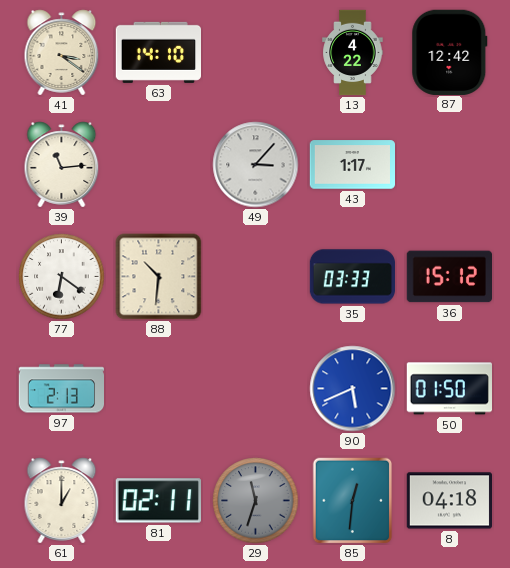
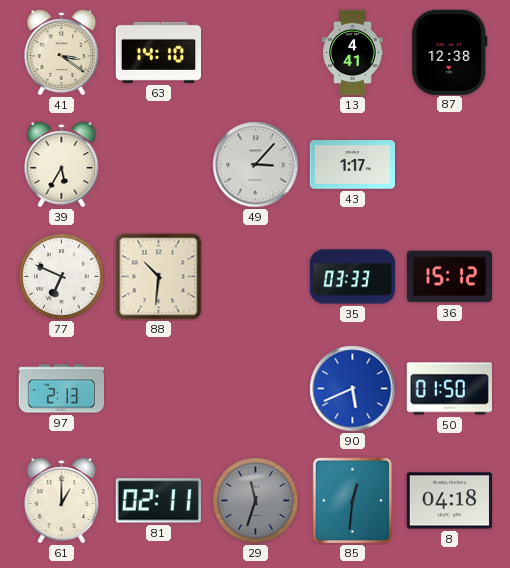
13: 4:22 -> 4:41 (353, 53)
87: 12:42 -> 12:38 (450, 52)
39: 11:14 -> 5:35 (62, 165)
77: 6:21 -> 6:49 (62, 277)
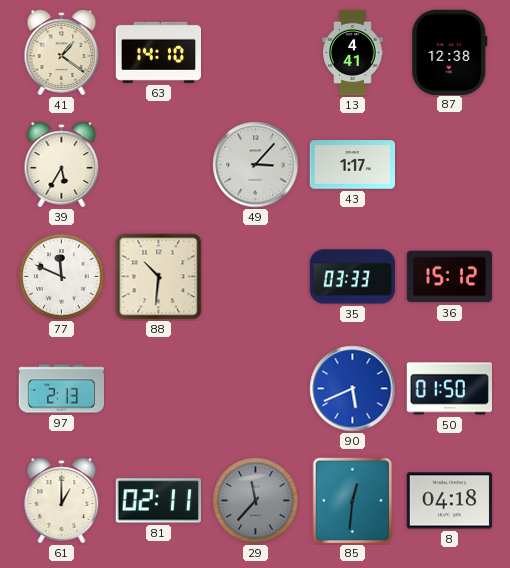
41: 3:21 -> 1:21 (62, 53)
77: 6:49 -> 11:49 (62, 277)
29: 11:33 -> 11:37 (256, 501)
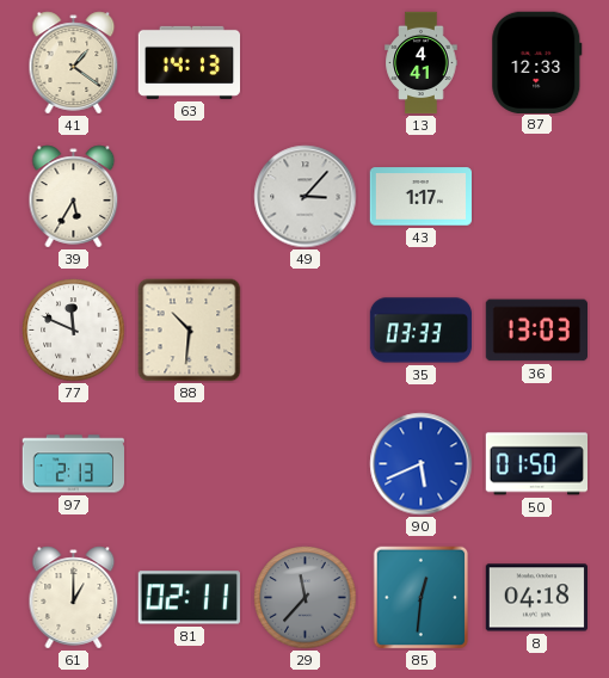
63: 14:10 -> 14:13 (189, 62)
87: 12:38 -> 12:33 (537, 62)
36: 15:12 -> 13:03 (536, 331)
